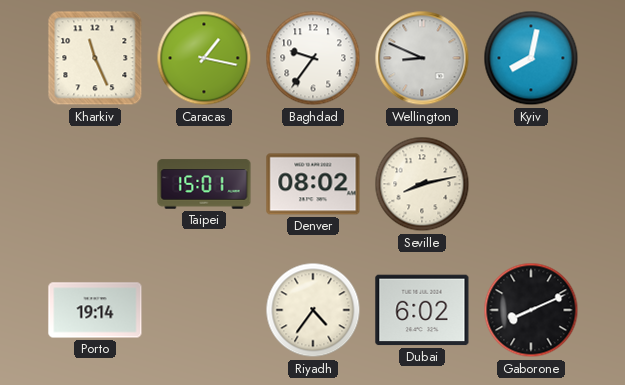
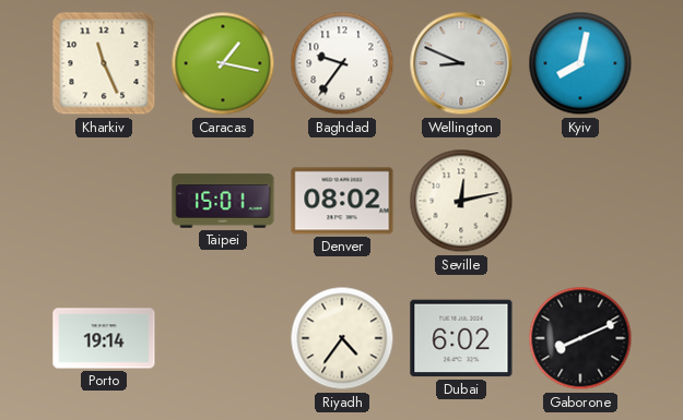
Seville: 8:13 -> 12:13 (461, 201)
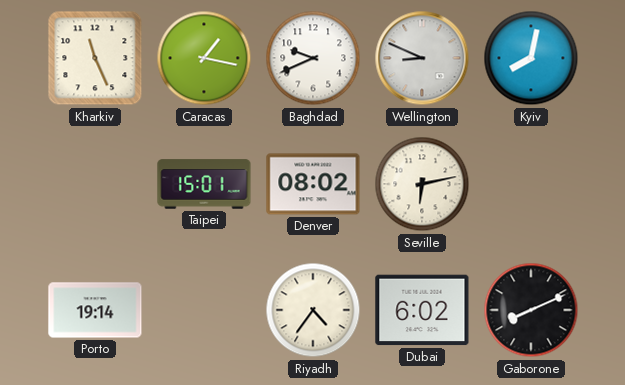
Baghdad: 9:36 -> 9:41 (313, 58)
Seville: 12:13 -> 6:13 (422, 184)
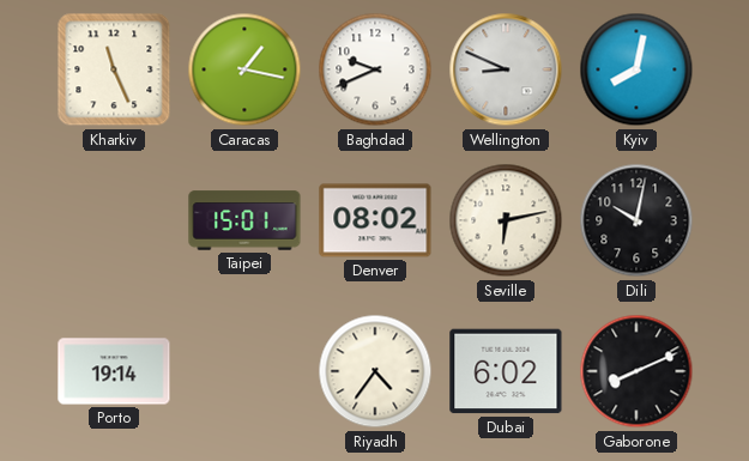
Dili: none -> 10:02 (636, 220)
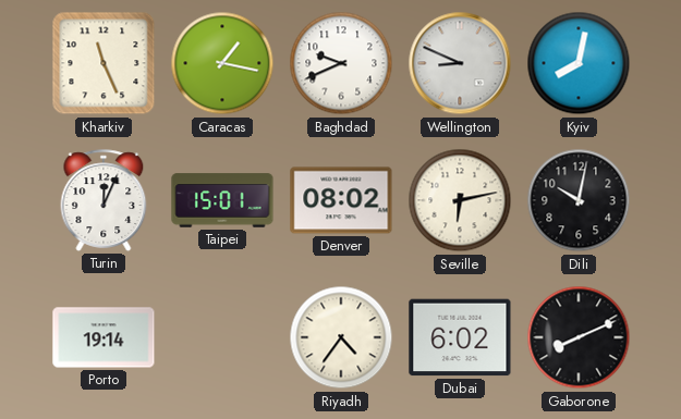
Turin: none -> 12:04 (104, 200)
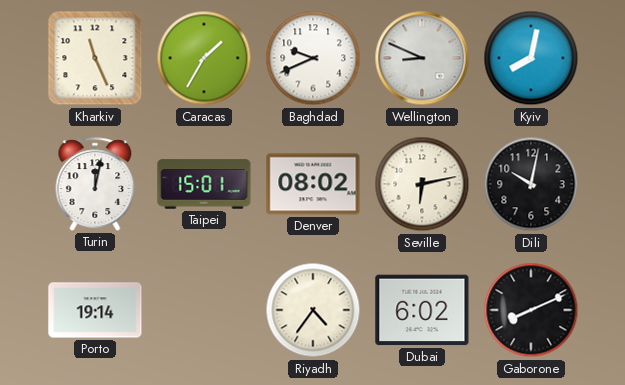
Caracas: 1:17 -> 1:35 (204, 58)
Turin: 12:04 -> 12:02 (95, 184)
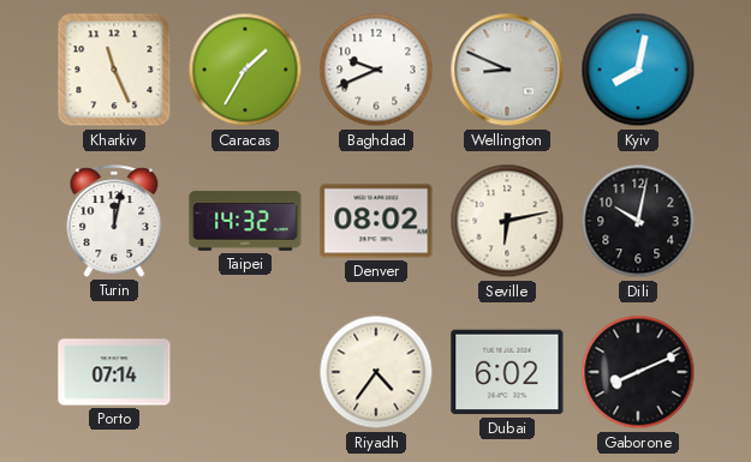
Taipei: 15:01 -> 14:32 (245, 221)
Porto: 19:14 -> 07:14 (114, 372)
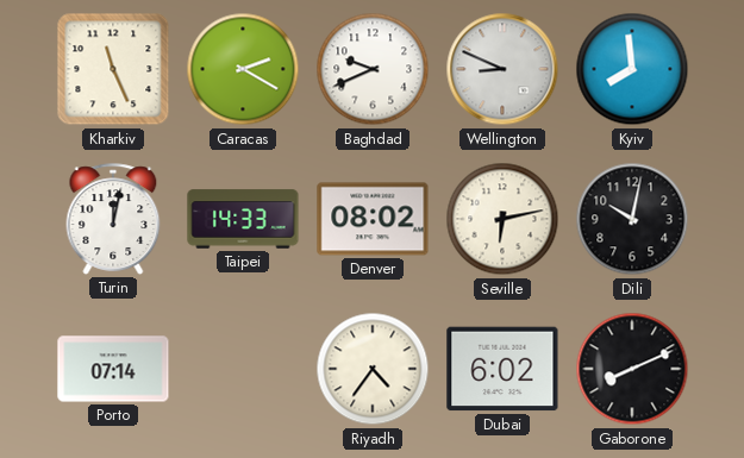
Caracas: 1:35 -> 2:20 (243, 69)
Kyiv: 8:02 -> 7:59 (632, 69)
Taipei: 14:32 -> 14:33 (243, 219)
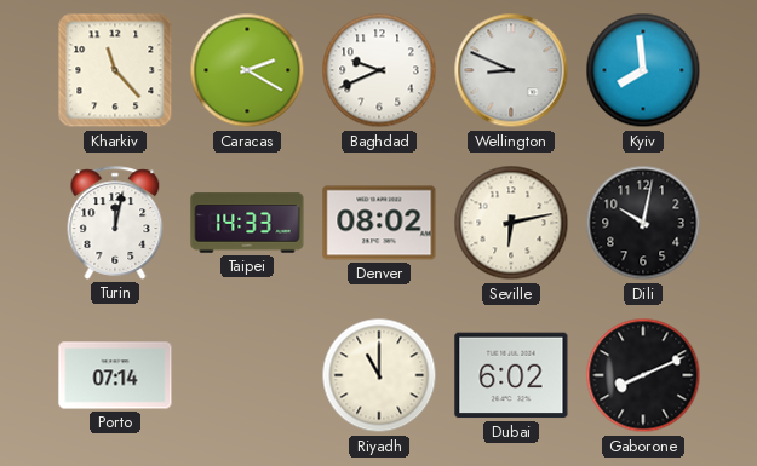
Kharkiv: 11:26 -> 11:23 (115, 70)
Riyadh: 4:36 -> 11:00 (379, 375)
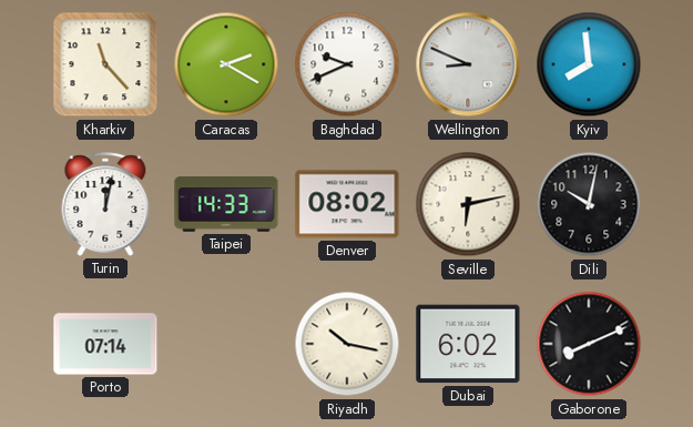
Riyadh: 11:00 -> 10:17 (347, 344)
